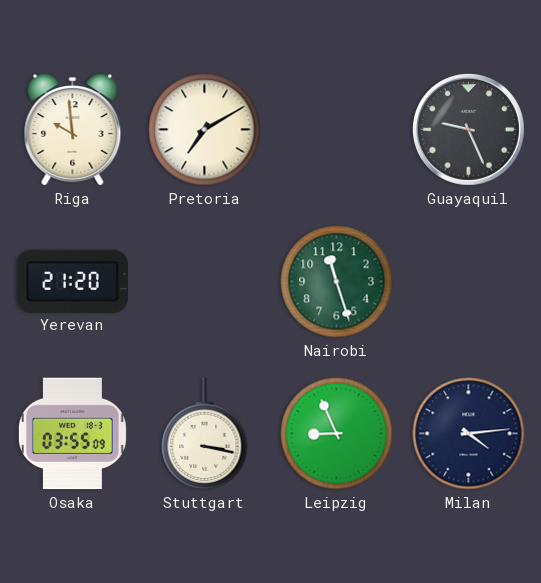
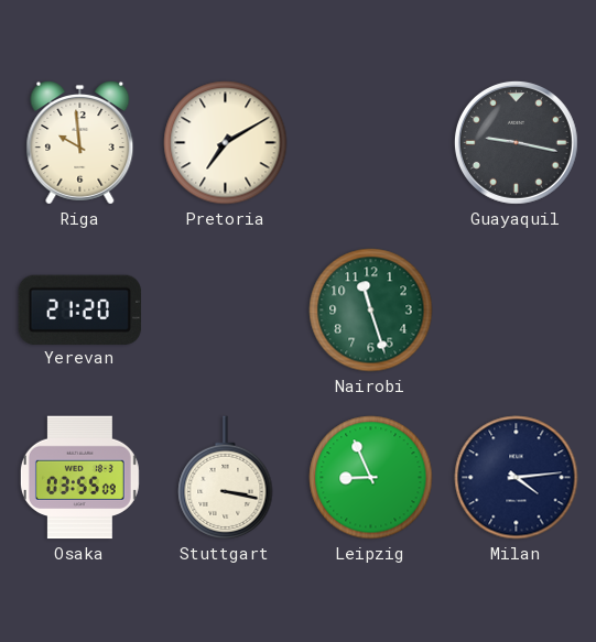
Guayaquil: 9:26 -> 9:17 (516, 142)
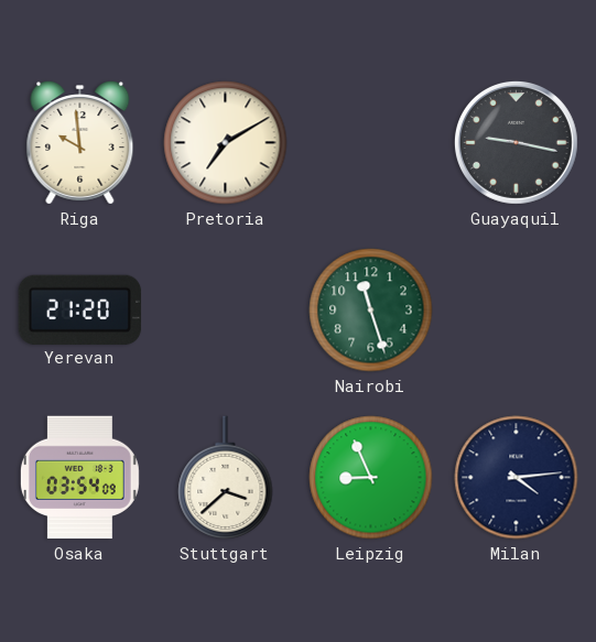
Osaka: 03:55 -> 03:54 (79, 478)
Stuttgart: 3:17 -> 3:38 (226, 478)
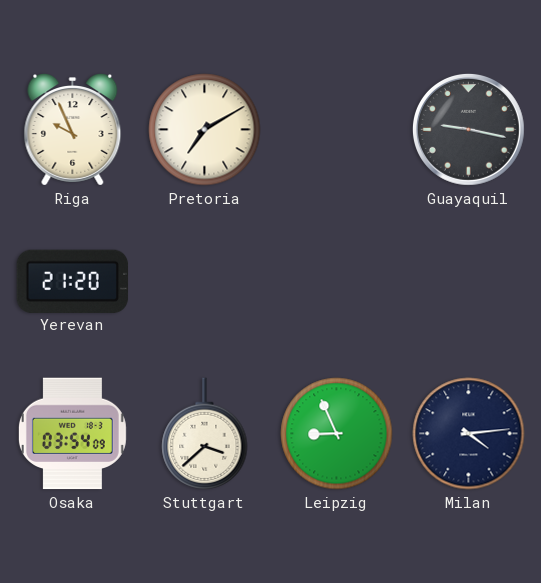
Riga: 9:59 -> 9:56 (73, 130)
Nairobi: 11:27 -> none (371, 311)
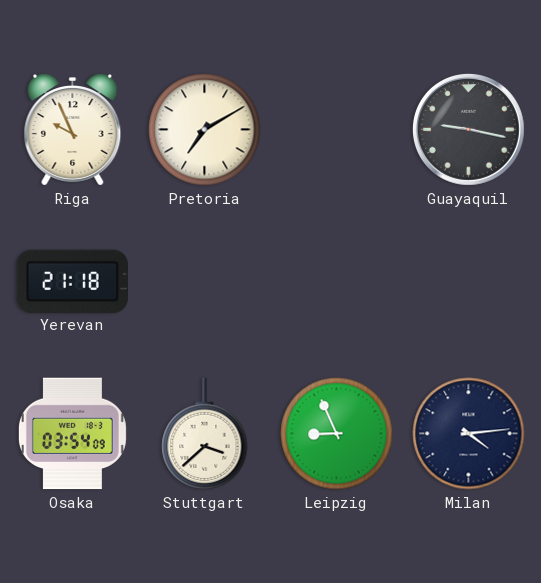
Yerevan: 21:20 -> 21:18 (73, 281)
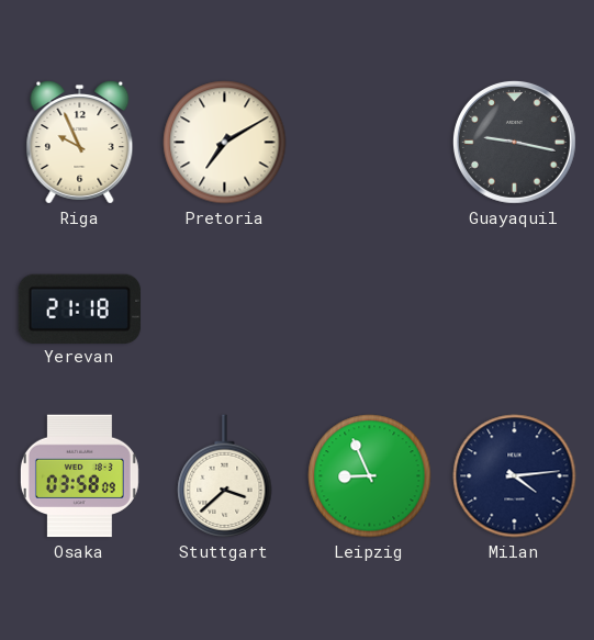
Osaka: 03:54 -> 03:58 (79, 476)
